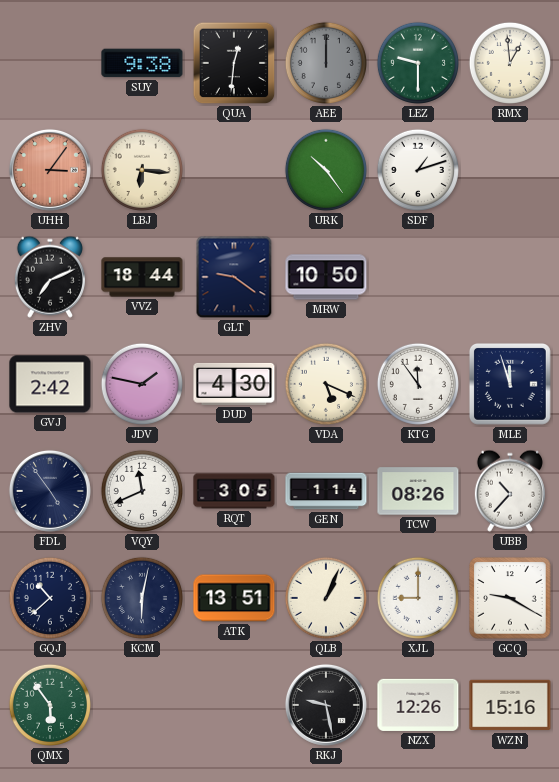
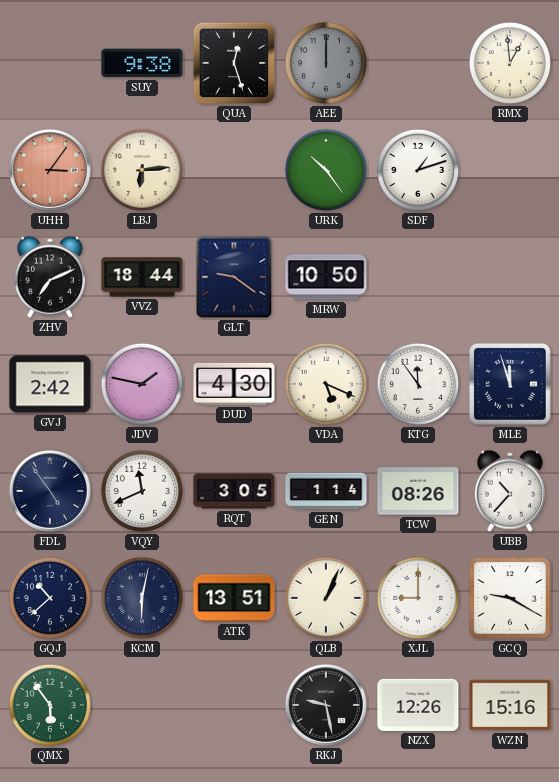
QUA: 12:31 -> 12:27 (234, 63)
LEZ: 9:30 -> none (418, 63)
LBJ: 6:16 -> 6:14 (142, 170)
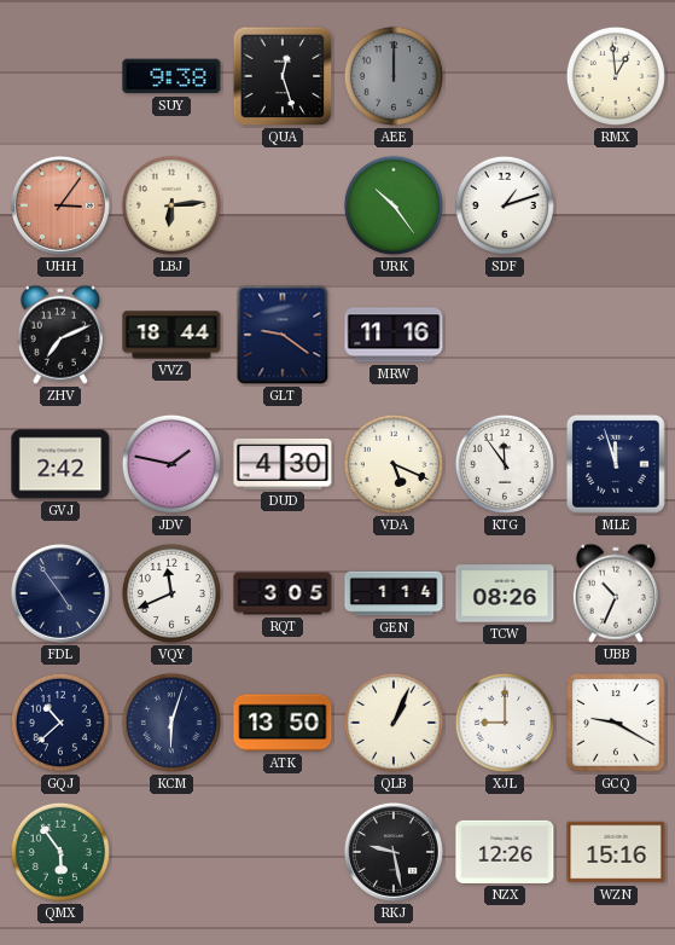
MRW: 10:50 -> 11:16 (394, 335)
UBB: 10:37 -> 10:34 (616, 593)
KCM: 6:02 -> 6:03 (171, 723)
ATK: 13:51 -> 13:50 (283, 723)
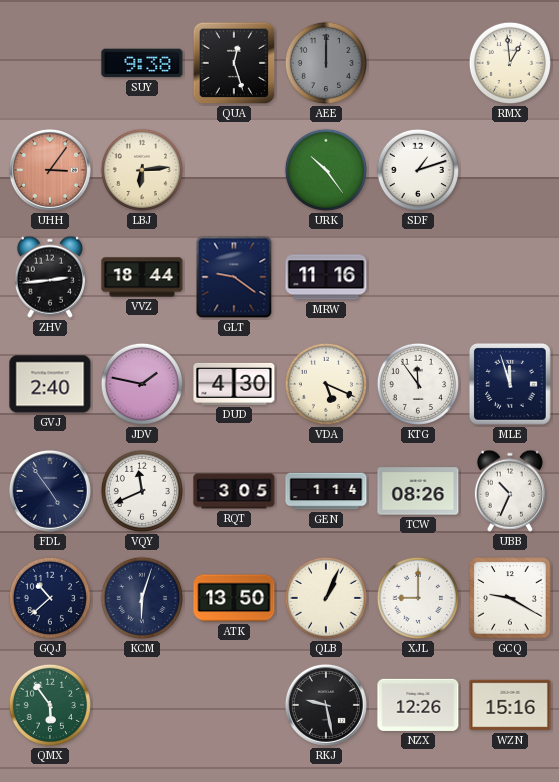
ZHV: 7:11 -> 2:44 (50, 277)
GVJ: 2:42 -> 2:40 (50, 384)
